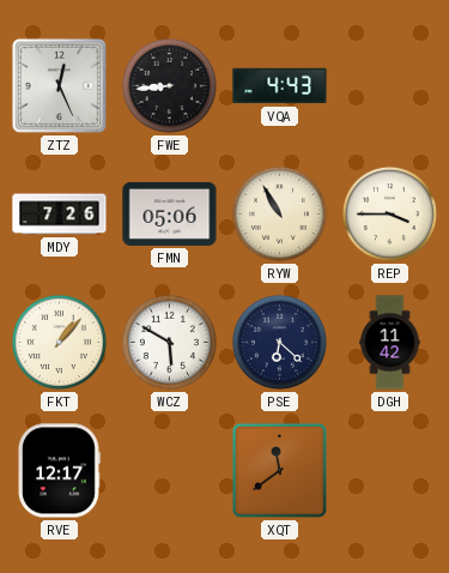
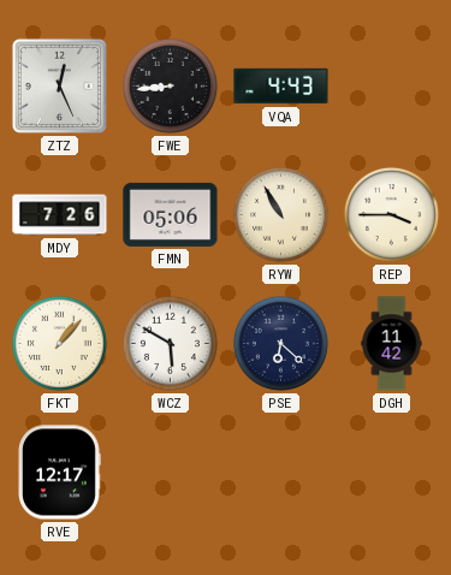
XQT: 11:39 -> none (279, 470)
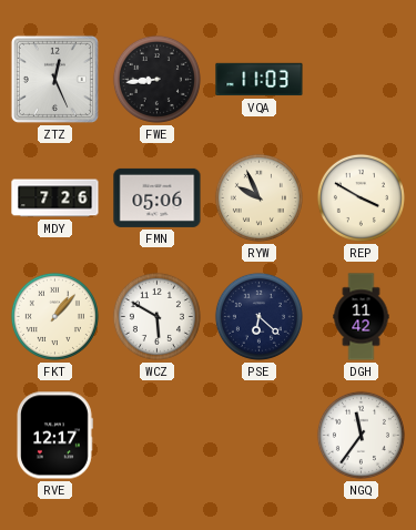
VQA: 4:43 -> 11:03 (260, 80)
RYW: 10:55 -> 9:56 (258, 197)
REP: 3:45 -> 3:50 (361, 197)
NGQ: none -> 11:36 (361, 435)
